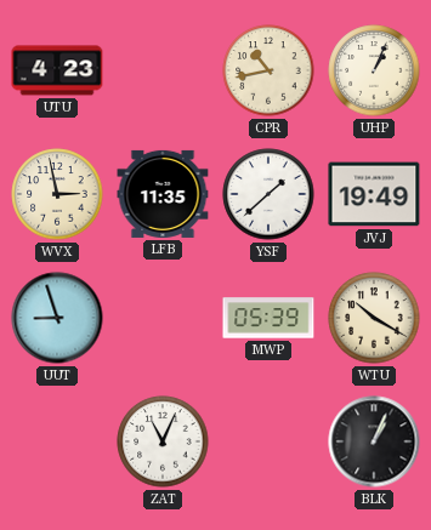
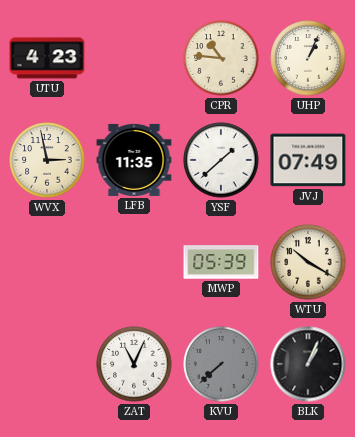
CPR: 10:43 -> 10:46 (221, 58)
JVJ: 19:49 -> 07:49 (308, 160)
UUT: 8:57 -> none (57, 318)
KVU: none -> 7:38 (221, 364)
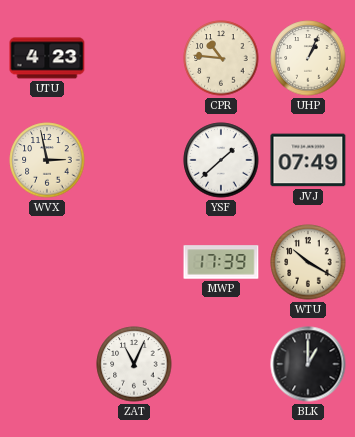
LFB: 11:35 -> none (134, 160)
MWP: 05:39 -> 17:39 (221, 262)
KVU: 7:38 -> none (221, 364)
BLK: 1:04 -> 1:00 (308, 364)
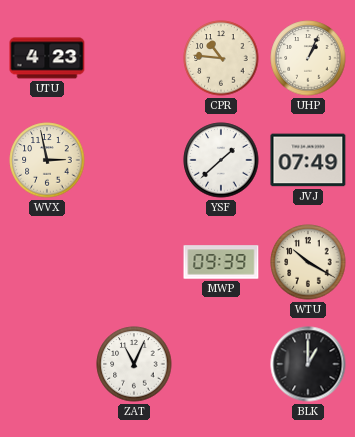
MWP: 17:39 -> 09:39 (221, 262)
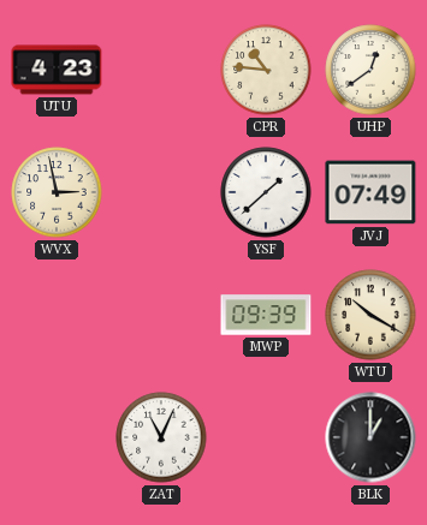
UHP: 1:04 -> 12:39 (370, 70)
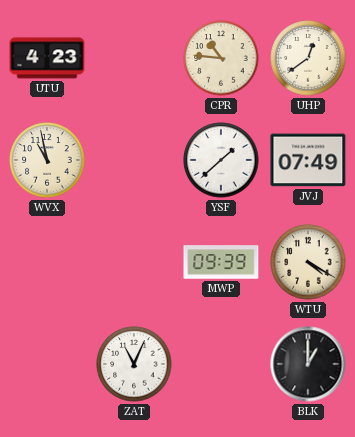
WVX: 2:58 -> 10:58 (47, 160)
WTU: 10:20 -> 4:20 (308, 262)
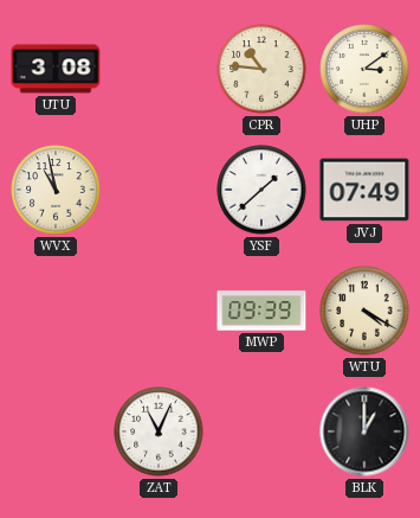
UTU: 4:23 -> 3:08 (56, 69)
UHP: 12:39 -> 3:09 (364, 69)
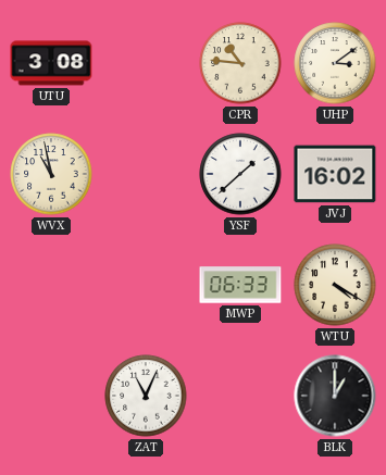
JVJ: 07:49 -> 16:02 (335, 174)
MWP: 09:39 -> 06:33 (240, 285)
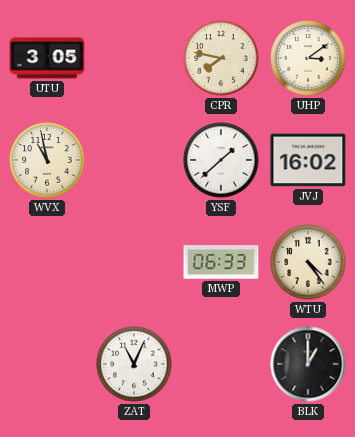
UTU: 3:08 -> 3:05 (47, 58)
CPR: 10:46 -> 7:47 (221, 58)
WTU: 4:20 -> 4:24 (308, 262)
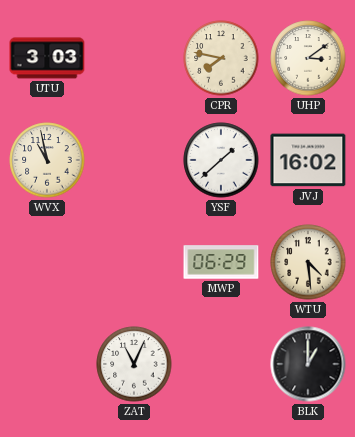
UTU: 3:05 -> 3:03 (47, 58)
MWP: 06:33 -> 06:29 (221, 262)
WTU: 4:24 -> 4:29 (308, 262)
